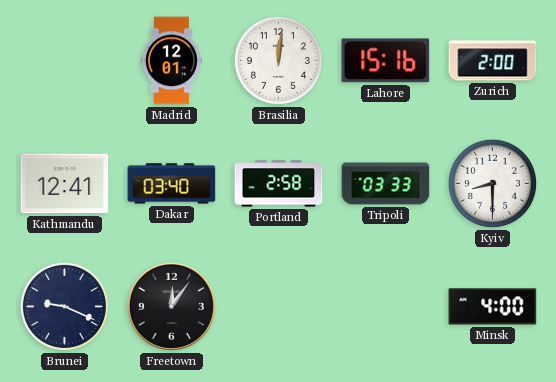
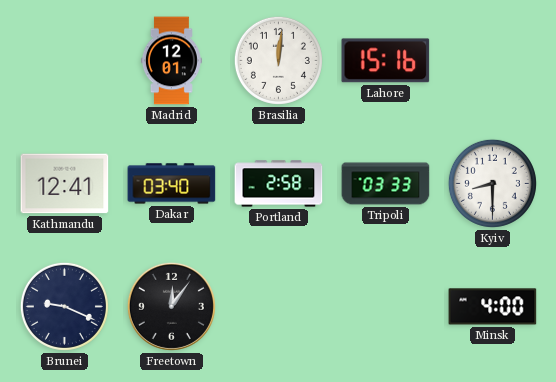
Zurich: 2:00 -> none (493, 61)
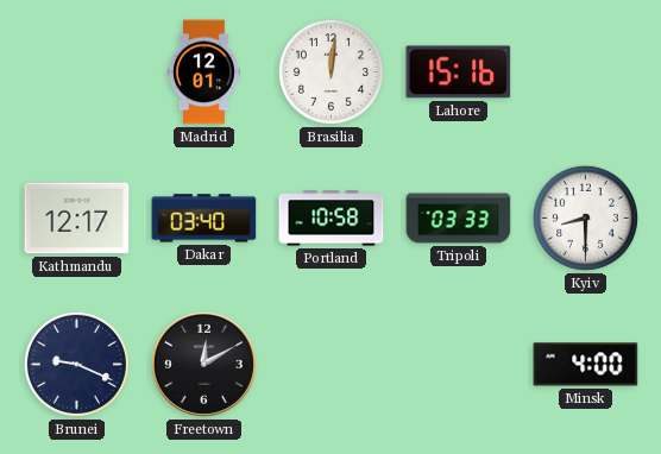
Kathmandu: 12:41 -> 12:17 (77, 219)
Portland: 2:58 -> 10:58 (332, 219)
Freetown: 12:06 -> 12:10 (203, 364)
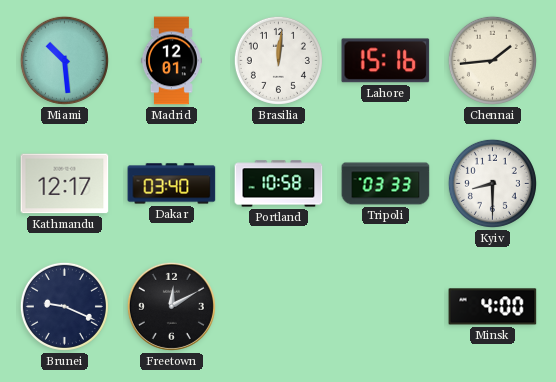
Miami: none -> 10:29 (64, 60)
Chennai: none -> 1:44 (492, 60)
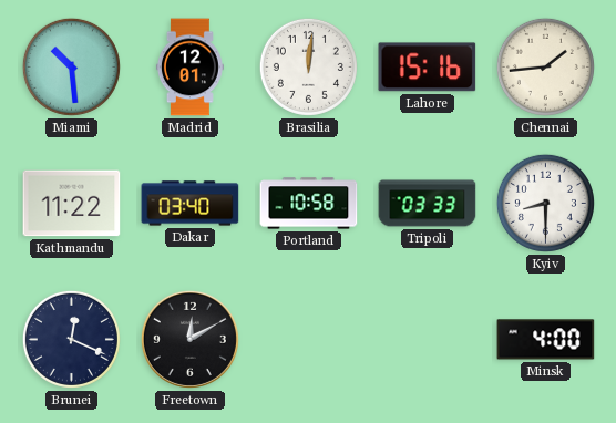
Kathmandu: 12:17 -> 11:22 (72, 204)
Brunei: 9:19 -> 12:19 (71, 339)
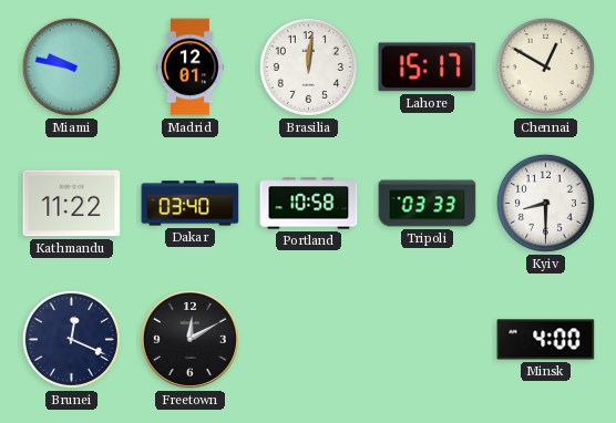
Miami: 10:29 -> 9:47 (71, 66)
Lahore: 15:16 -> 15:17 (428, 68)
Chennai: 1:44 -> 12:50 (545, 66)
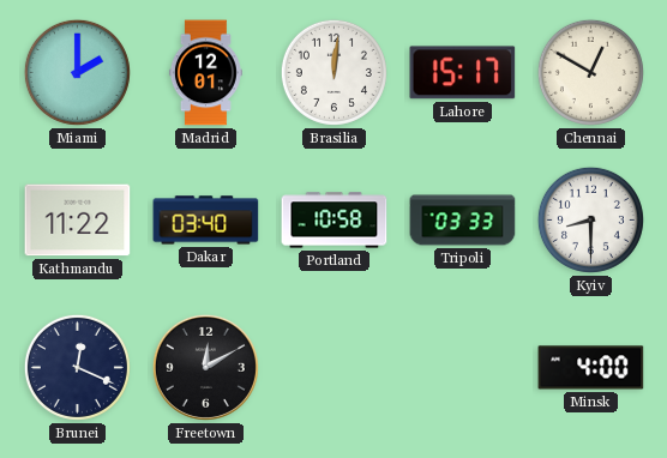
Miami: 9:47 -> 2:00 (77, 72)
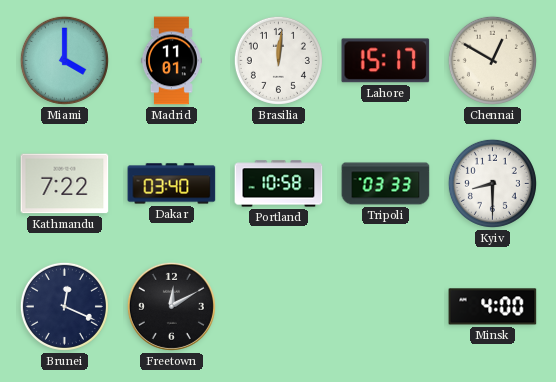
Miami: 2:00 -> 4:00 (64, 60)
Madrid: 12:01 -> 11:01 (171, 61)
Kathmandu: 11:22 -> 7:22 (65, 184)
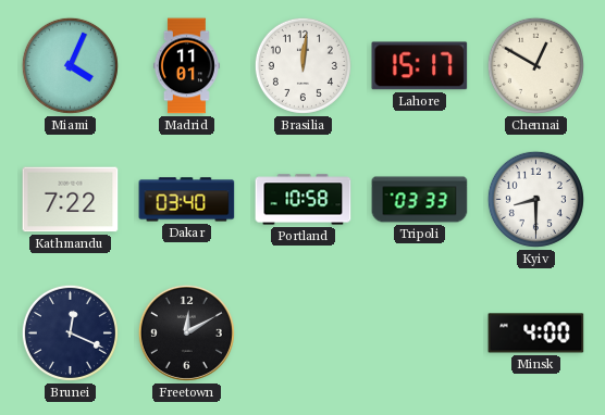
Miami: 4:00 -> 4:04 (70, 65)
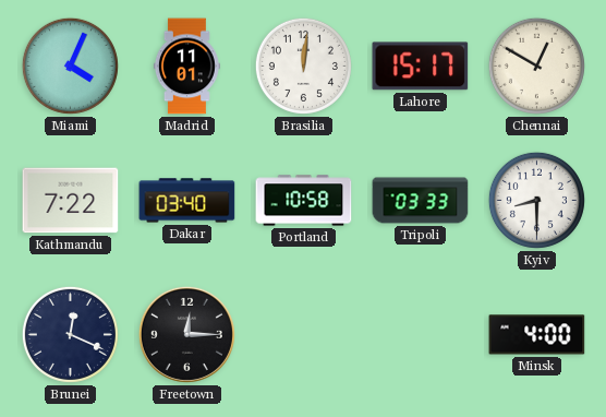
Freetown: 12:10 -> 12:15 (186, 334)
